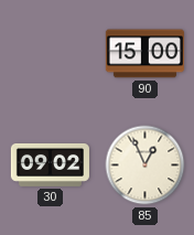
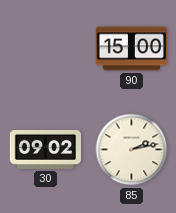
85: 12:56 -> 2:13 (132, 150)
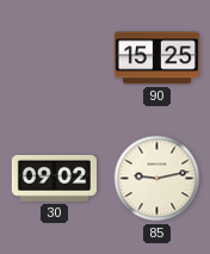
90: 15:00 -> 15:25 (156, 58)
85: 2:13 -> 9:13 (157, 179)
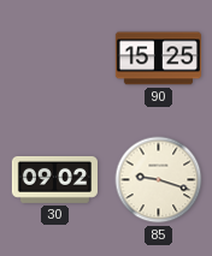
85: 9:13 -> 9:18 (159, 180)
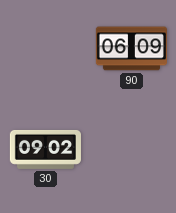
90: 15:25 -> 06:09 (131, 49)
85: 9:18 -> none (159, 180)
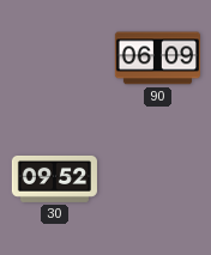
30: 09:02 -> 09:52 (54, 178)
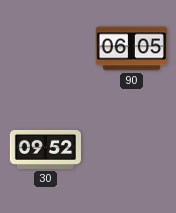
90: 06:09 -> 06:05 (131, 49)
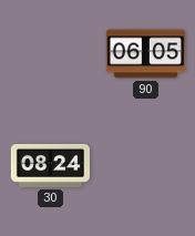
30: 09:52 -> 08:24 (50, 165)
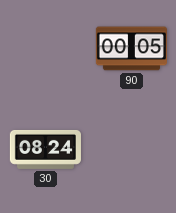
90: 06:05 -> 00:05 (131, 49)
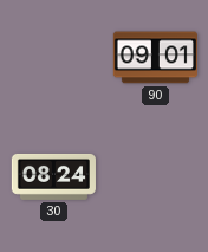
90: 00:05 -> 09:01 (155, 58)
